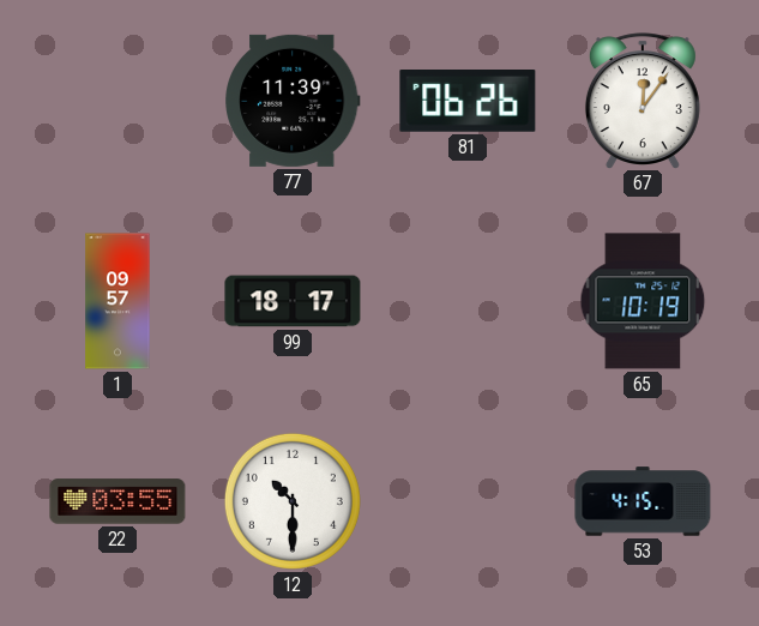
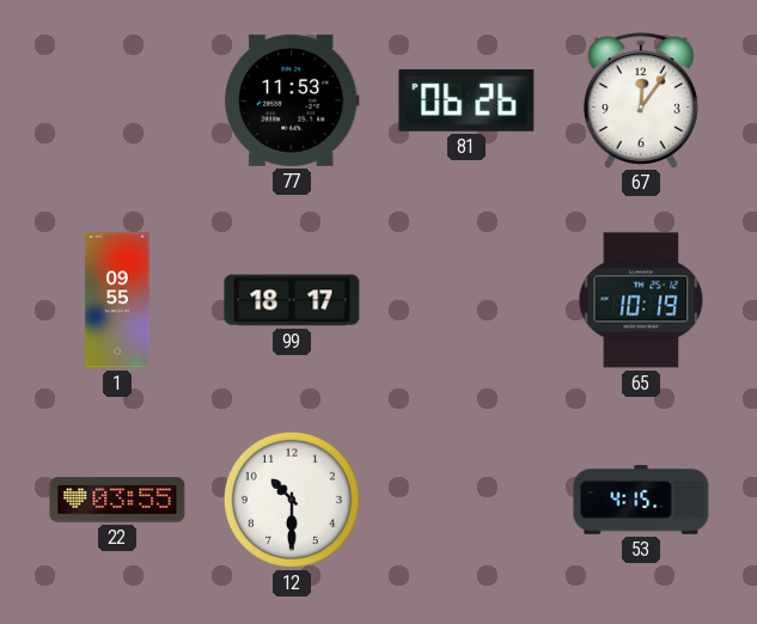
77: 11:39 -> 11:53 (292, 100)
1: 09:57 -> 09:55 (117, 300)
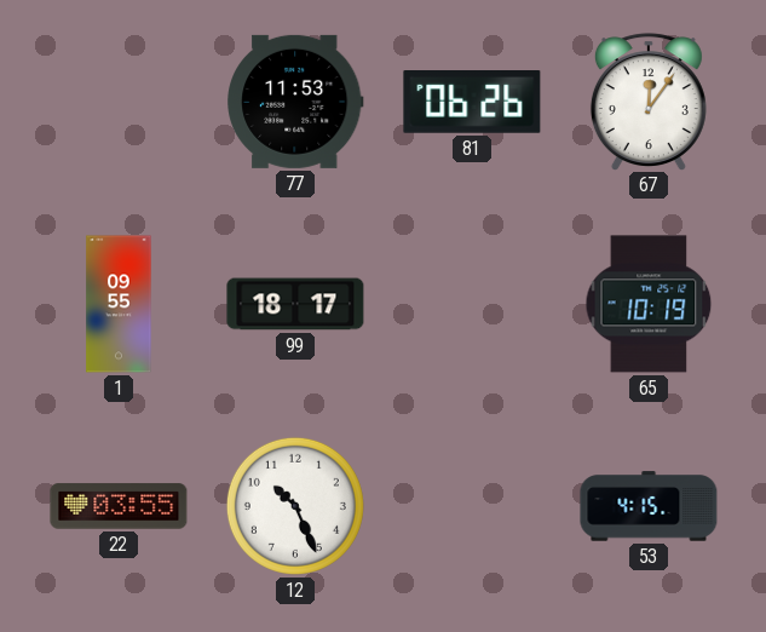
12: 10:30 -> 10:26 (295, 506)
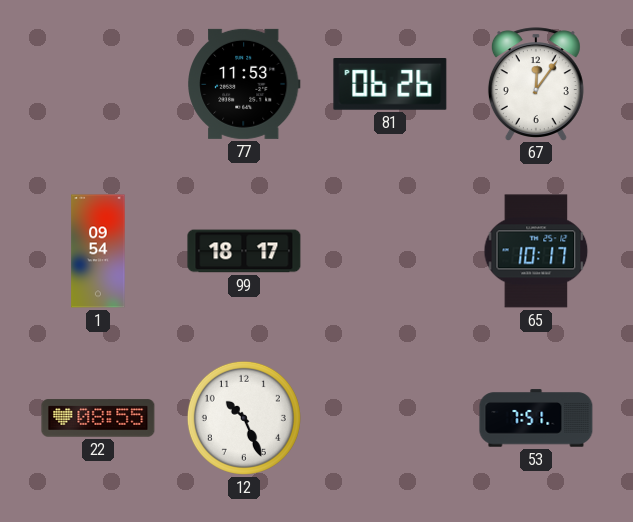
1: 09:55 -> 09:54 (98, 251)
65: 10:19 -> 10:17 (536, 251)
22: 03:55 -> 08:55 (98, 418)
53: 4:15 -> 7:51 (536, 418)
